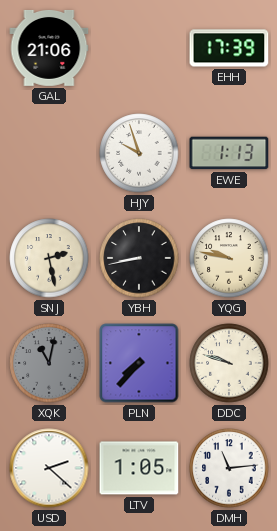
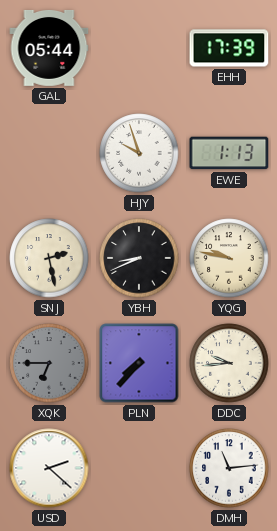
GAL: 21:06 -> 05:44 (49, 48)
YBH: 8:43 -> 8:41 (139, 258)
XQK: 11:02 -> 6:45 (49, 363)
DDC: 9:48 -> 9:44 (229, 363)
LTV: 1:05 -> none (139, 468)
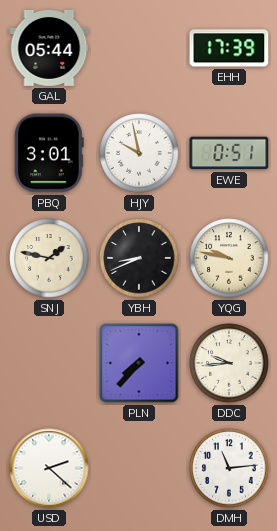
PBQ: none -> 3:01 (49, 153)
HJY: 9:57 -> 9:58 (139, 153)
EWE: 1:13 -> 0:51 (229, 153)
SNJ: 2:28 -> 1:47 (49, 258)
XQK: 6:45 -> none (49, 363)
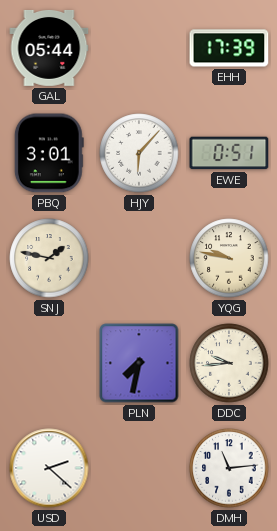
HJY: 9:58 -> 6:07 (139, 153)
YBH: 8:41 -> none (139, 258)
PLN: 7:37 -> 7:32 (139, 363)
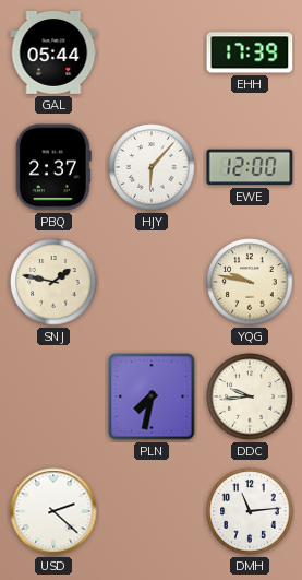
PBQ: 3:01 -> 2:37 (53, 167)
EWE: 0:51 -> 12:00 (250, 167)
